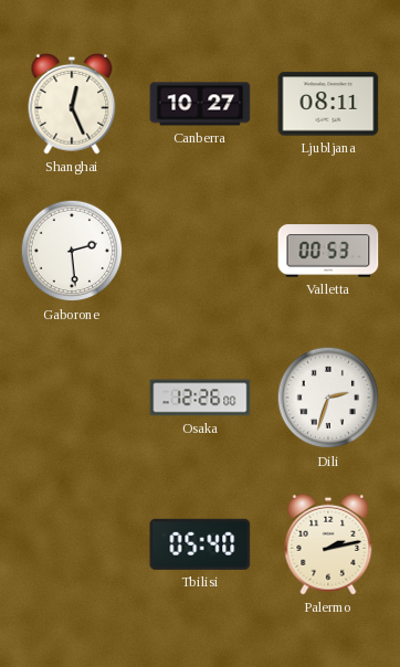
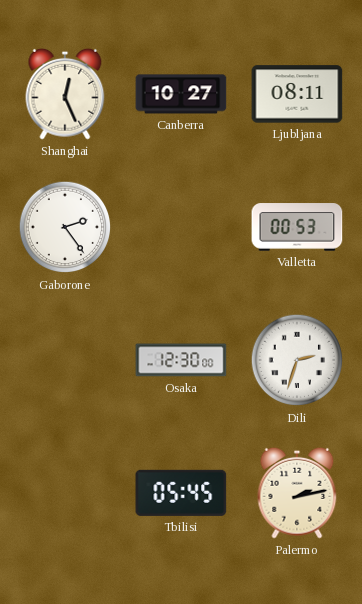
Gaborone: 2:29 -> 2:24 (65, 227)
Osaka: 12:26 -> 12:30 (181, 360)
Tbilisi: 05:40 -> 05:45 (181, 493)
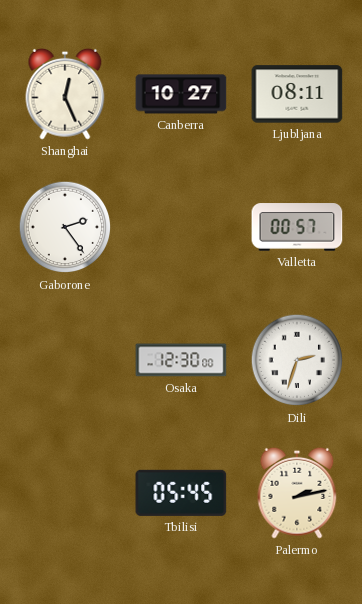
Valletta: 00:53 -> 00:57 (297, 227)
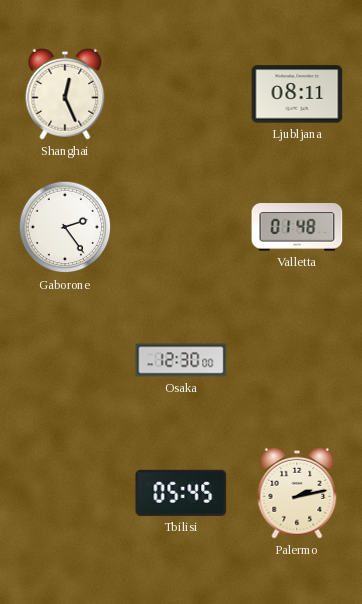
Canberra: 10:27 -> none (181, 94)
Valletta: 00:57 -> 01:48 (297, 227)
Dili: 2:33 -> none (297, 360)
